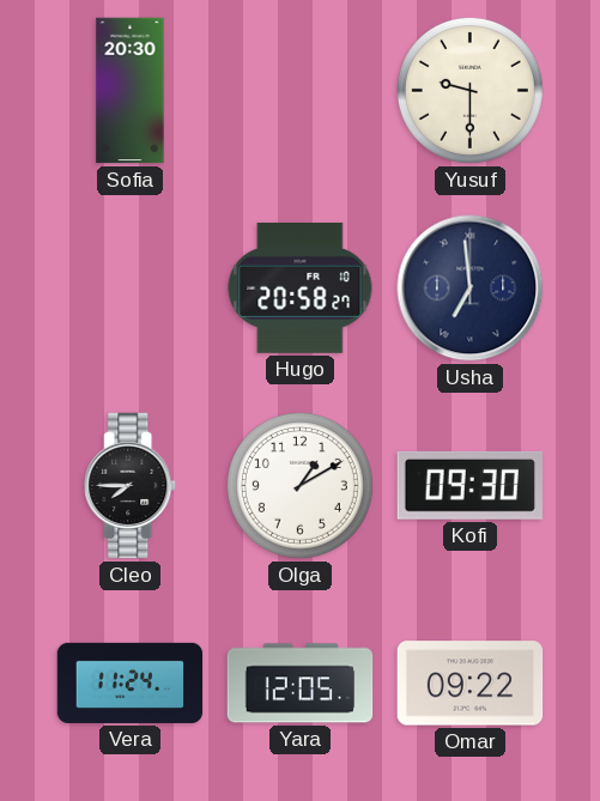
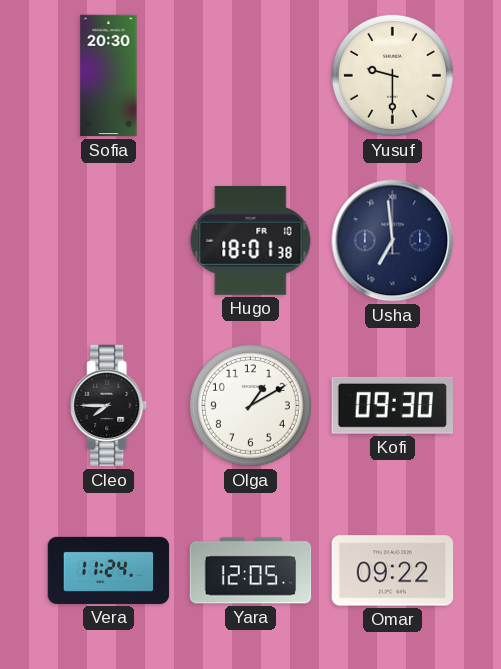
Hugo: 20:58 -> 18:01 (251, 240)
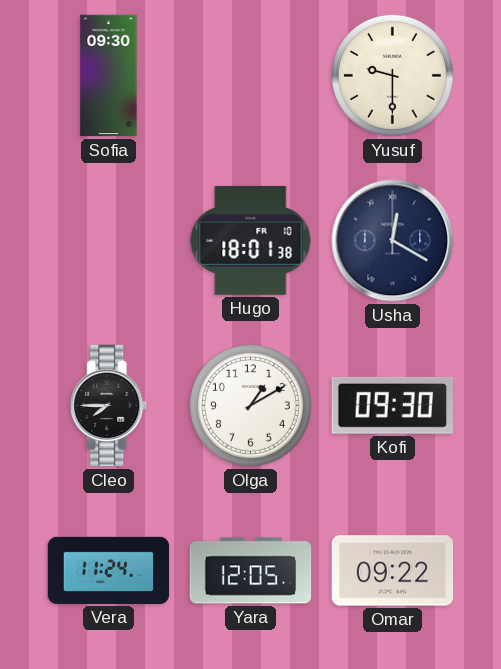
Sofia: 20:30 -> 09:30 (109, 76)
Usha: 6:59 -> 12:20 (393, 241)
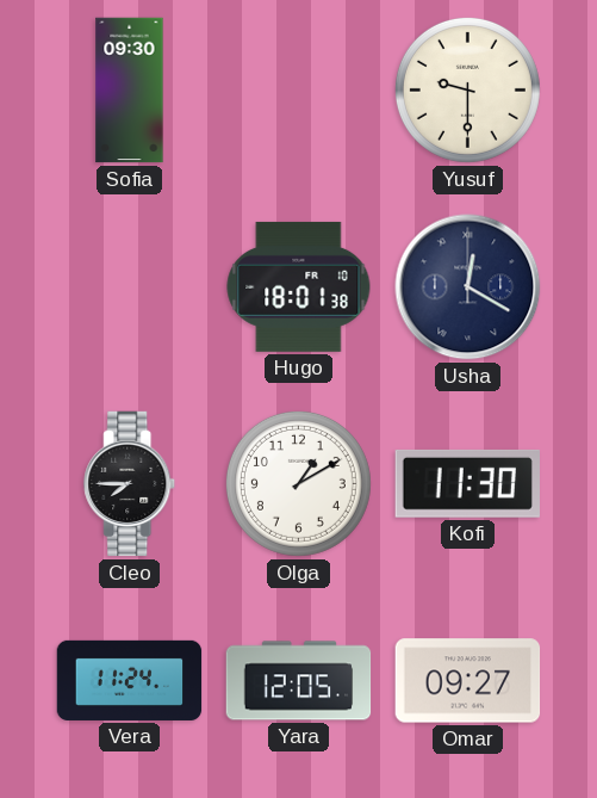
Kofi: 09:30 -> 11:30 (467, 483)
Omar: 09:22 -> 09:27 (468, 681)
